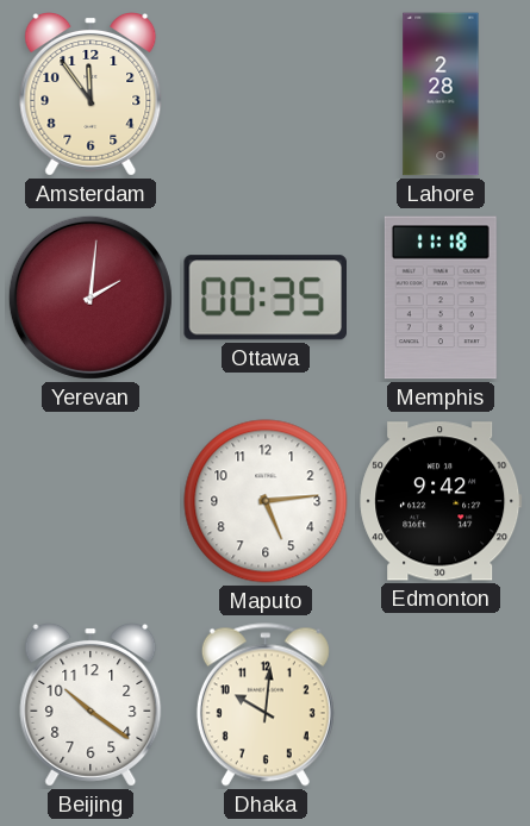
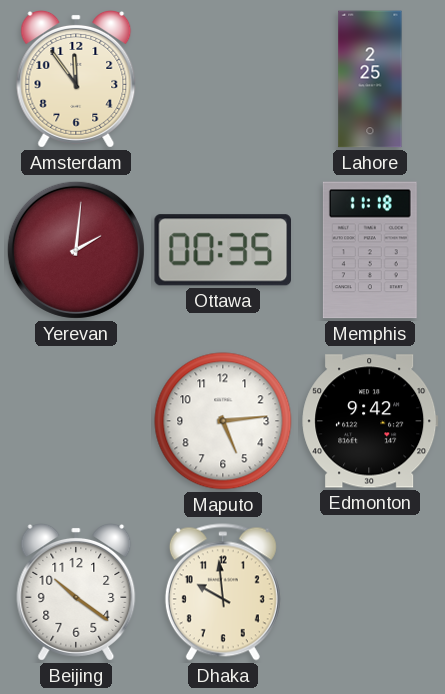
Lahore: 2:28 -> 2:25 (370, 79)
Dhaka: 10:01 -> 9:59 (223, 592)
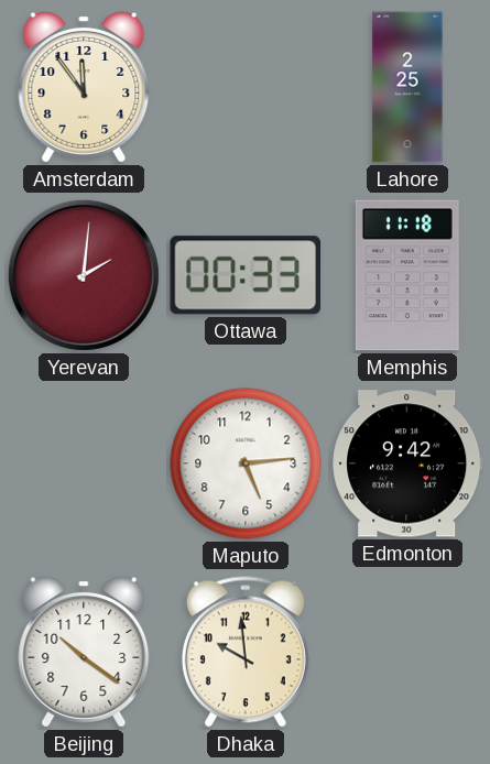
Ottawa: 00:35 -> 00:33 (244, 275)
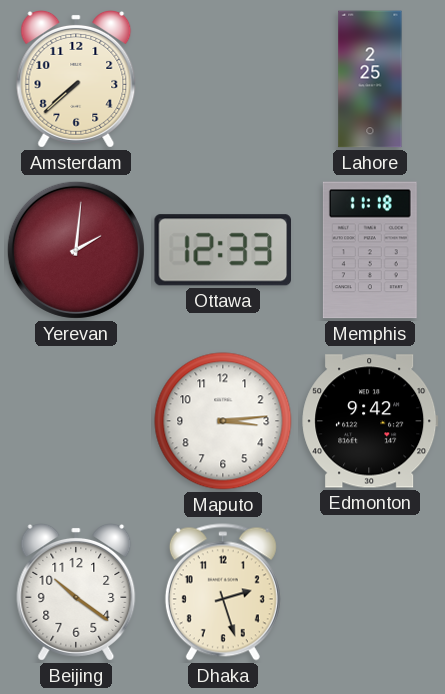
Amsterdam: 11:54 -> 7:38 (76, 80)
Ottawa: 00:33 -> 12:33 (222, 250)
Maputo: 5:14 -> 3:14 (223, 421)
Dhaka: 9:59 -> 2:27 (223, 592)
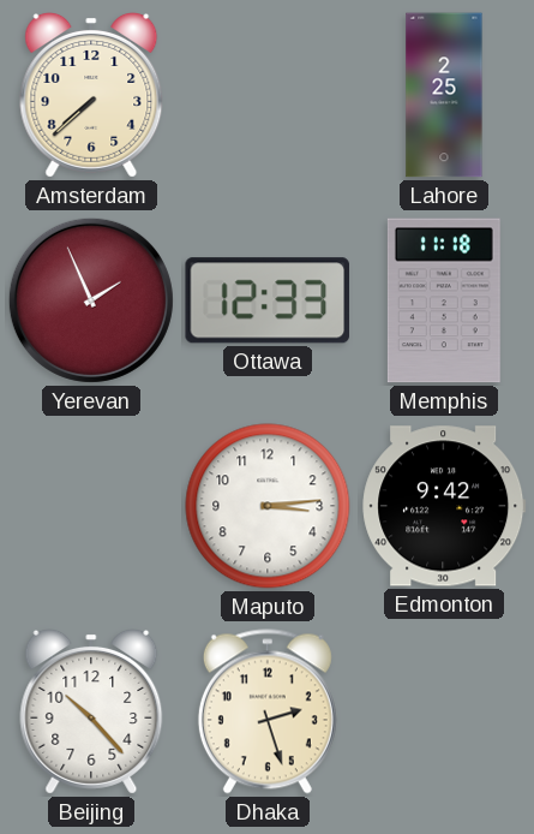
Yerevan: 2:01 -> 1:56 (91, 300)
Beijing: 10:21 -> 10:23 (91, 713)
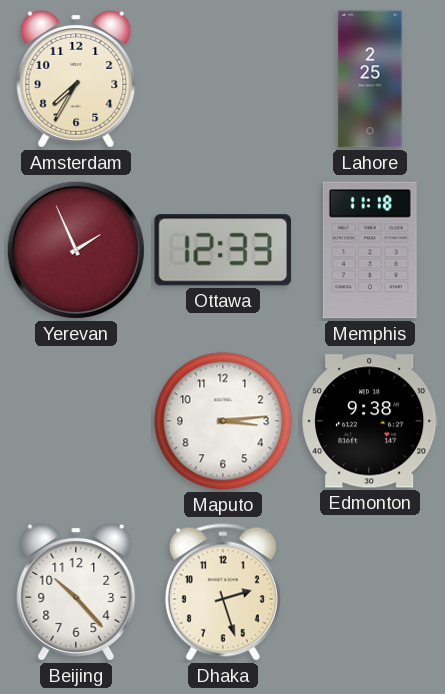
Amsterdam: 7:38 -> 7:35 (76, 80)
Edmonton: 9:42 -> 9:38 (370, 421)
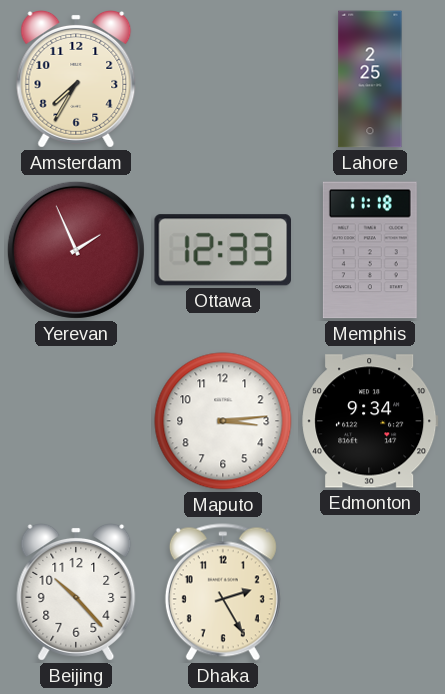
Edmonton: 9:38 -> 9:34 (370, 421)
Dhaka: 2:27 -> 2:25 (223, 592)
